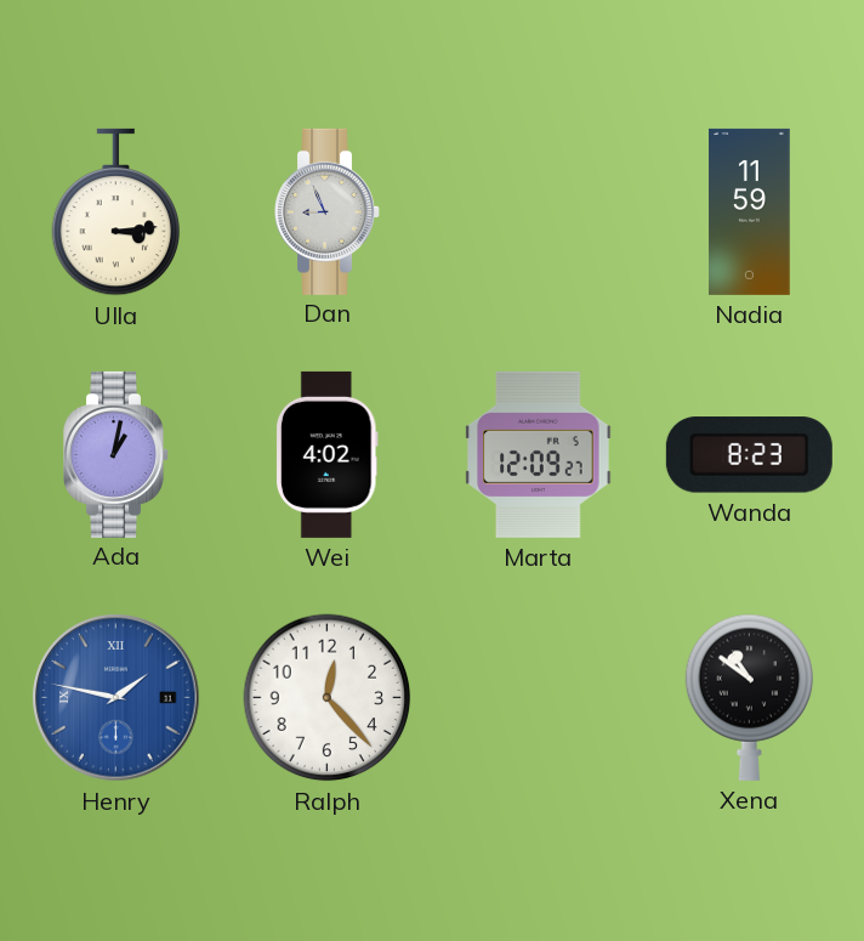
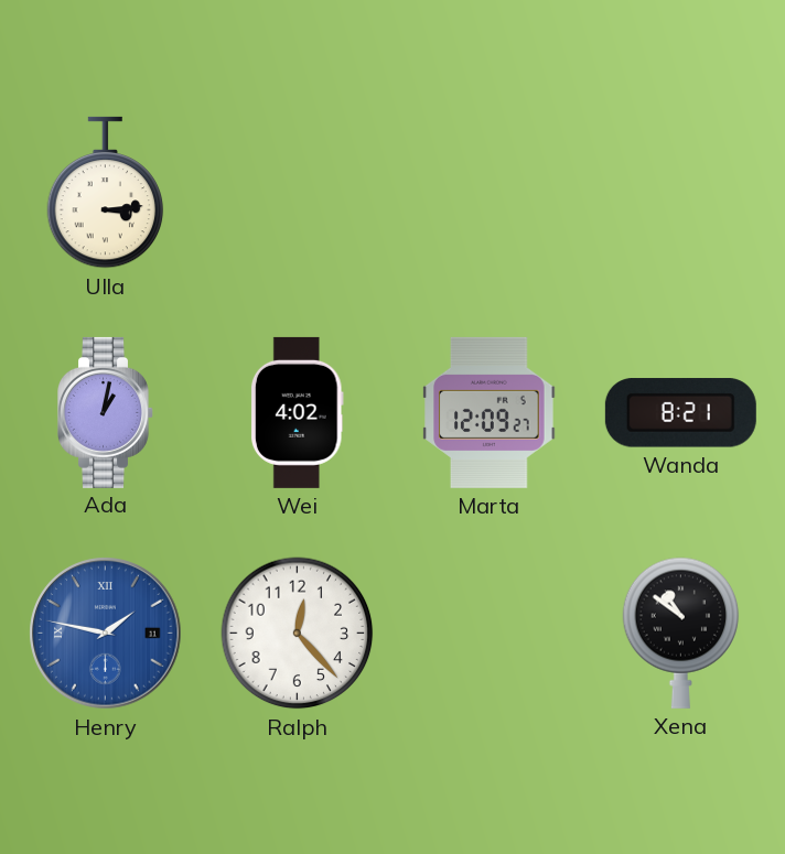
Dan: 8:56 -> none (328, 211)
Nadia: 11:59 -> none (750, 211)
Wanda: 8:23 -> 8:21 (680, 413)
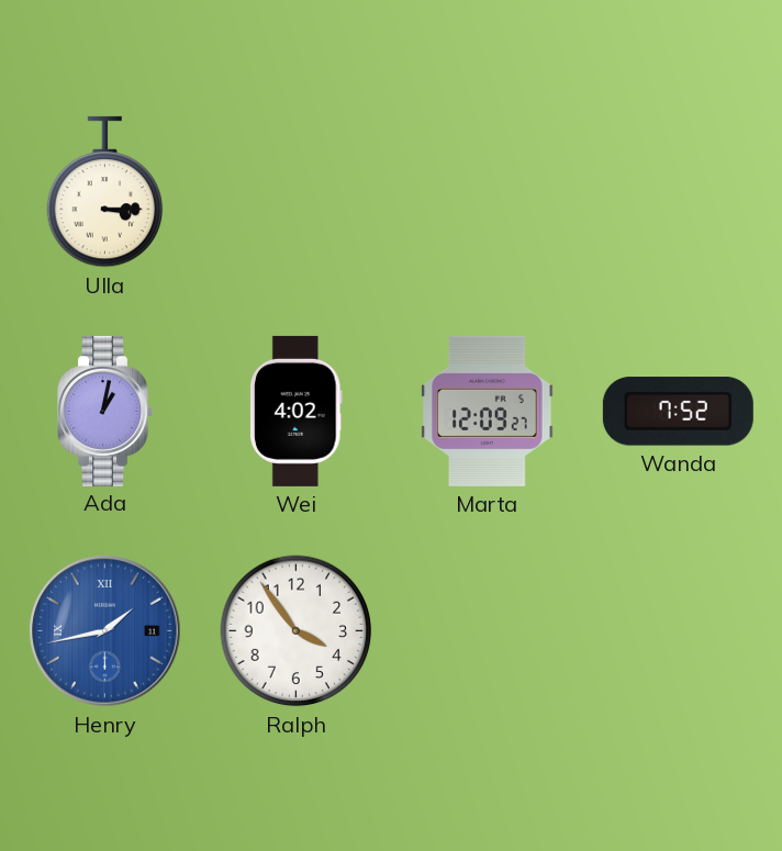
Ulla: 3:14 -> 3:15 (105, 192)
Wanda: 8:21 -> 7:52 (678, 412)
Henry: 1:47 -> 1:43 (105, 631)
Ralph: 12:23 -> 3:54 (297, 631)
Xena: 10:51 -> none (681, 633)
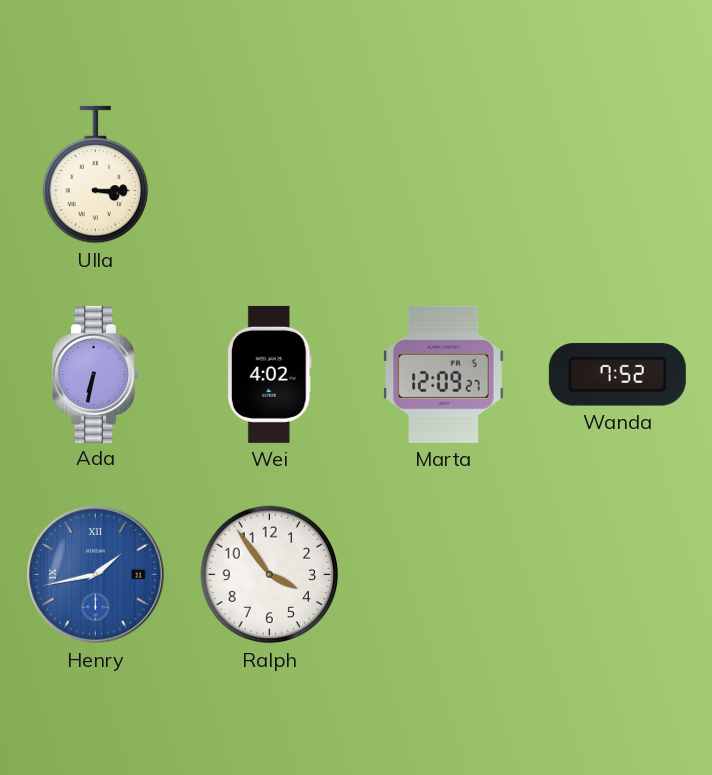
Ada: 1:02 -> 6:32 (96, 374)
